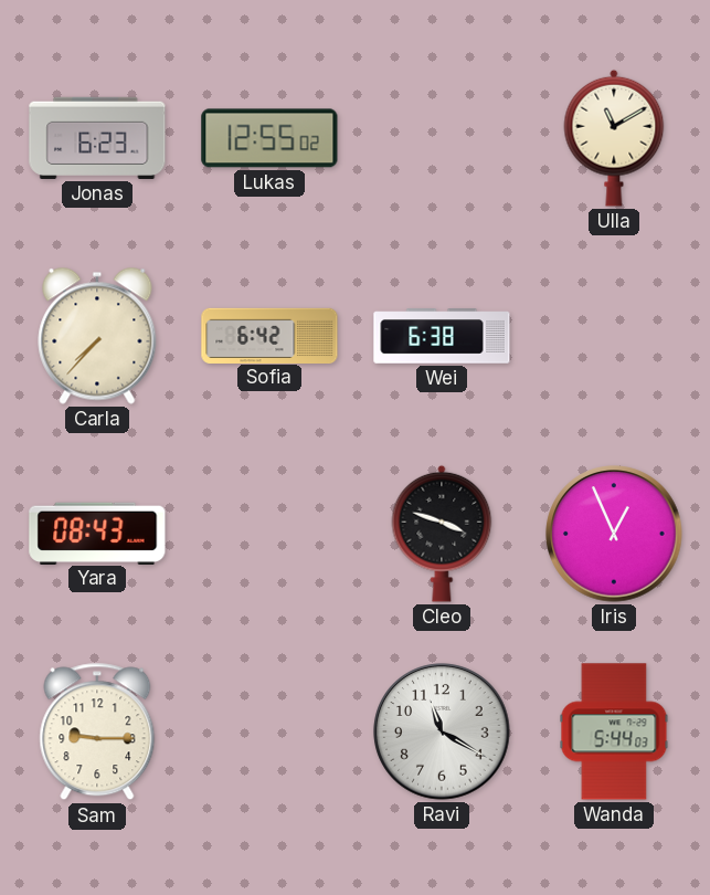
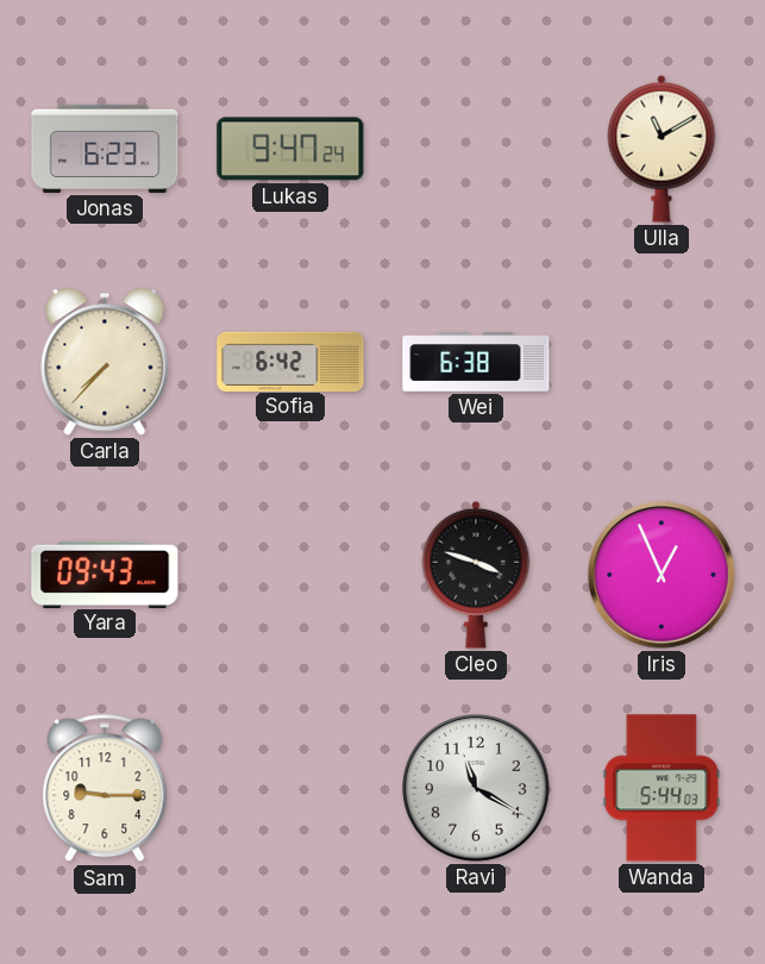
Lukas: 12:55 -> 9:47 (290, 149)
Yara: 08:43 -> 09:43 (105, 574)
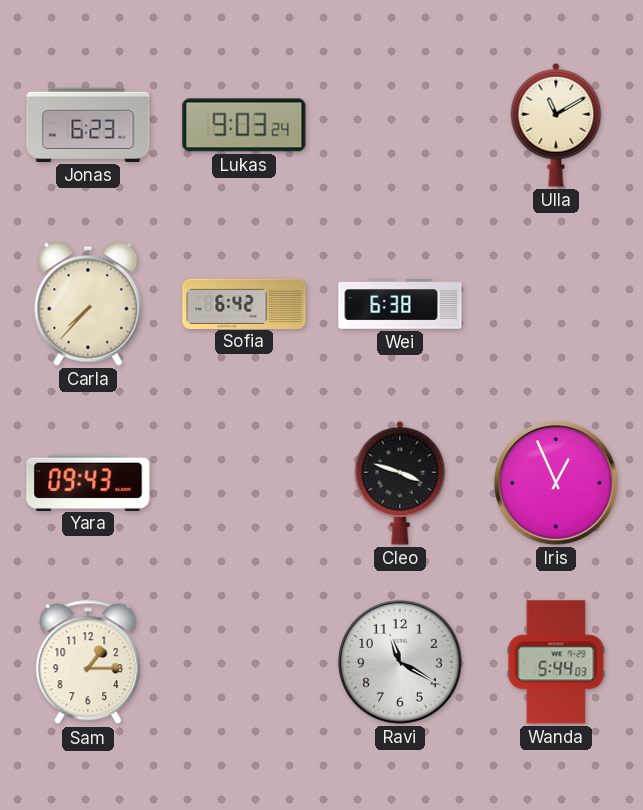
Lukas: 9:47 -> 9:03 (244, 125)
Sam: 9:15 -> 1:15 (88, 662)
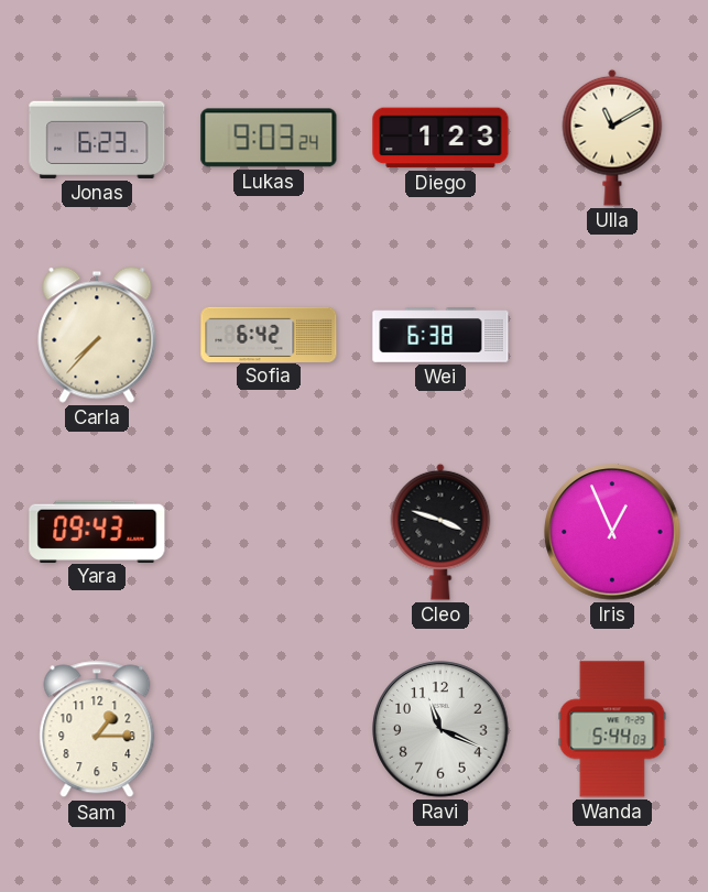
Diego: none -> 1:23 (440, 138)
Ravi: 11:20 -> 11:19 (440, 729)
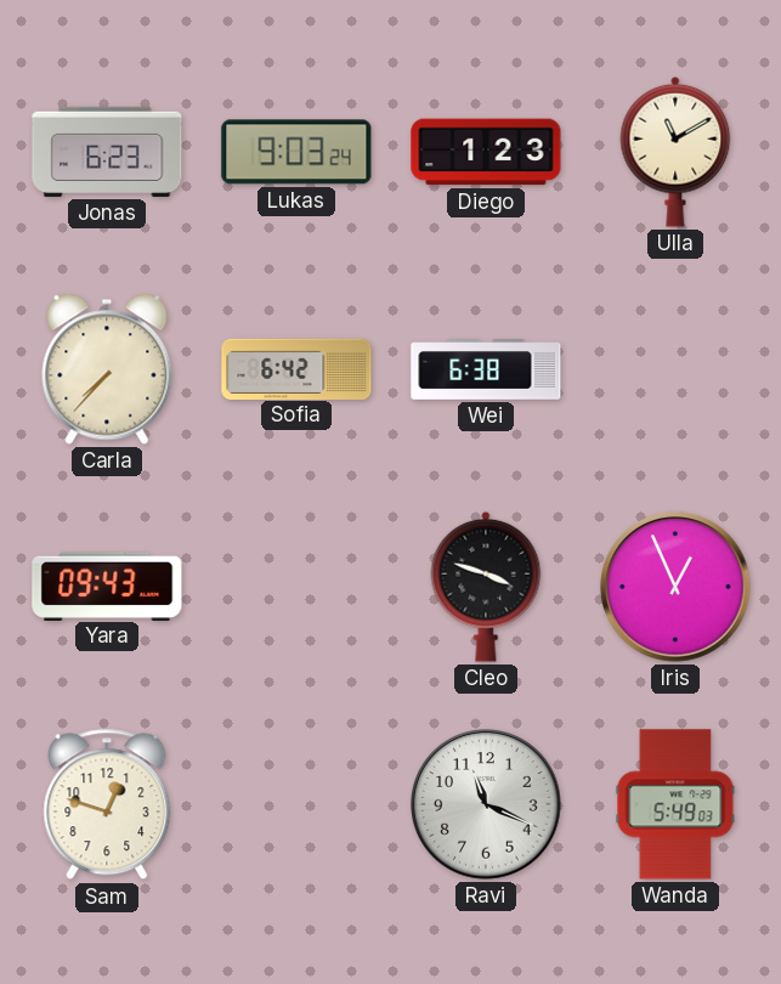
Sam: 1:15 -> 12:48 (107, 804)
Wanda: 5:44 -> 5:49 (675, 804)
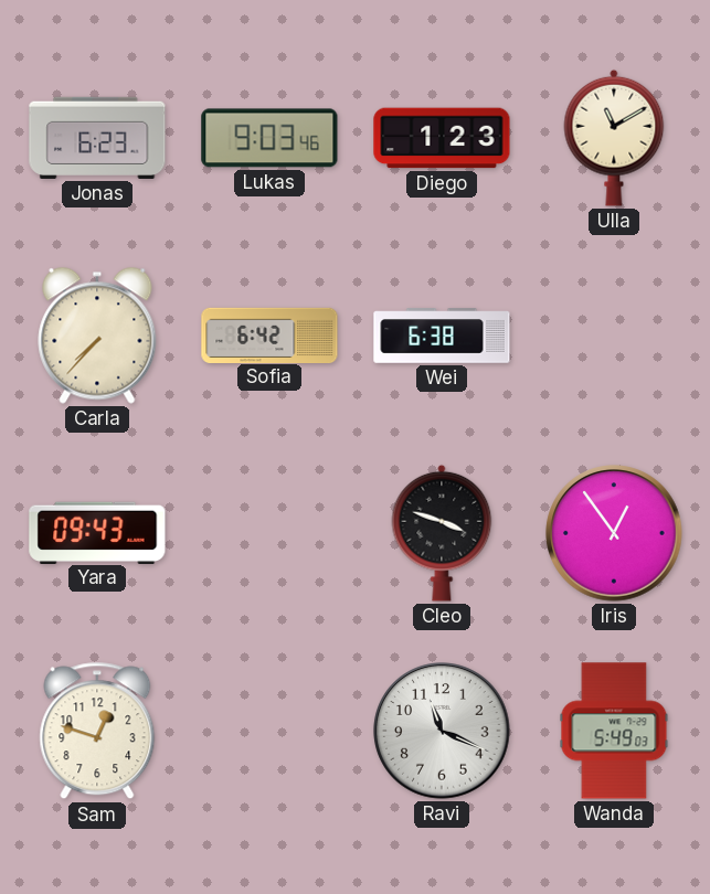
Lukas: 9:03:24 -> 9:03:46 (269, 138)
Iris: 12:56 -> 12:54 (614, 533)
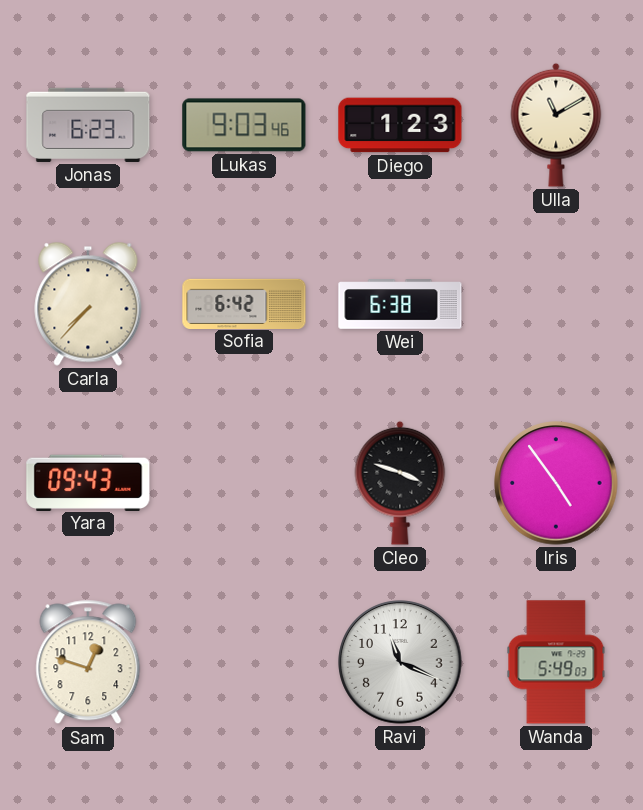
Iris: 12:54 -> 4:54 (556, 483)
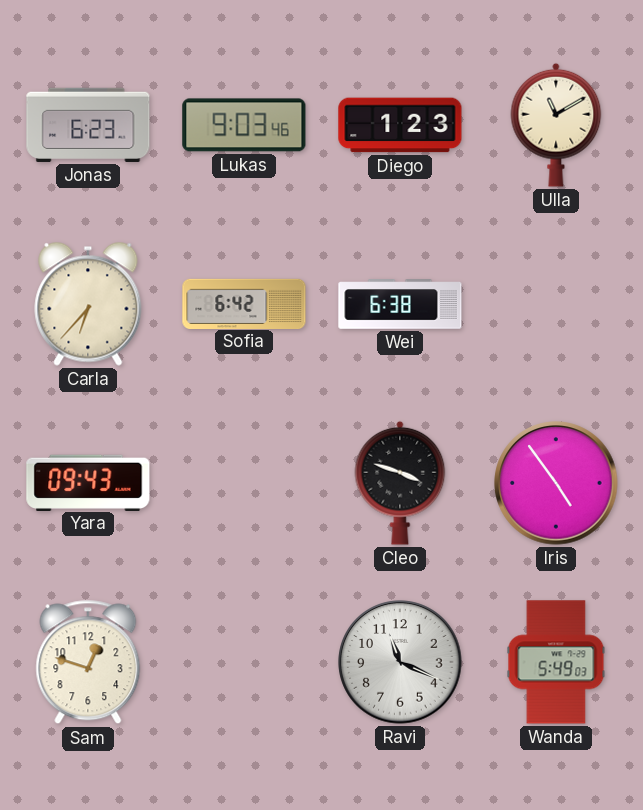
Carla: 7:37 -> 6:37 (88, 304)
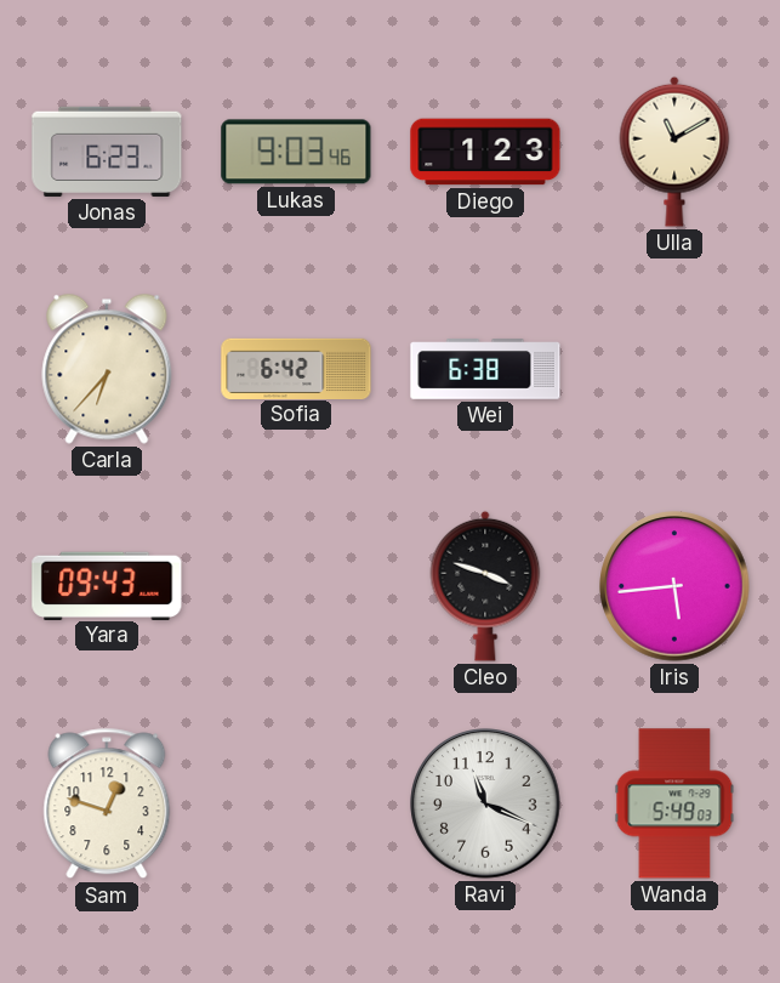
Iris: 4:54 -> 5:44 (674, 586)
